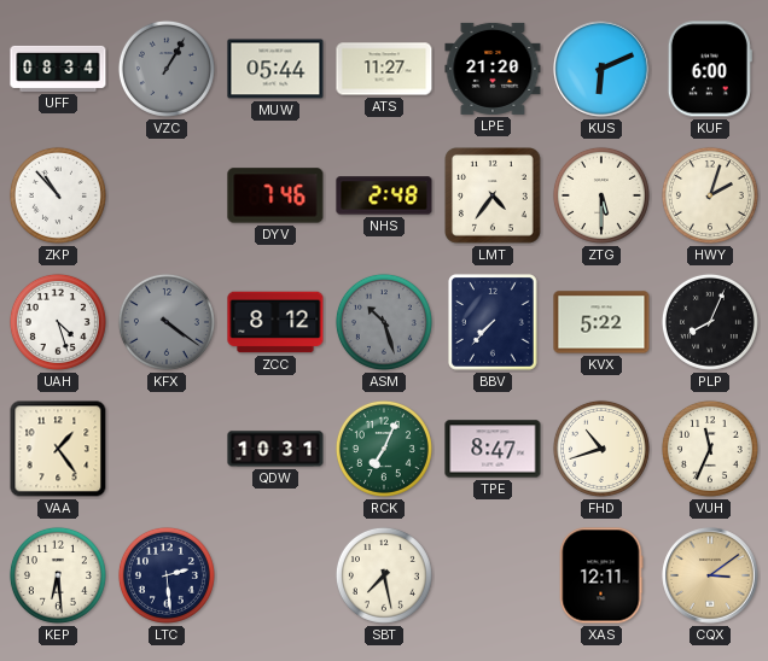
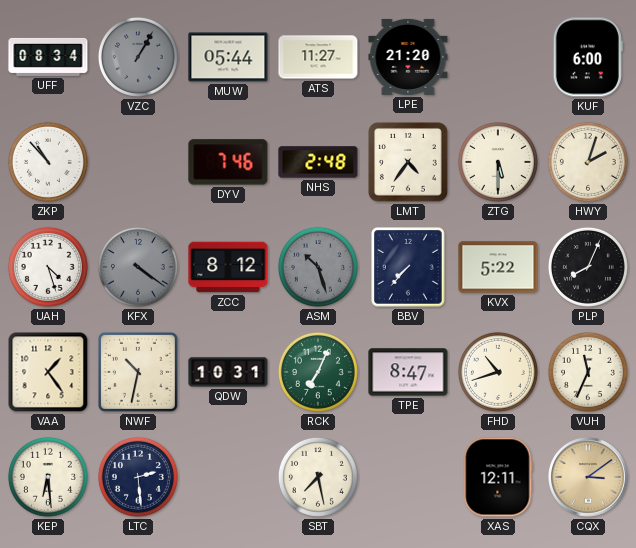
KUS: 6:11 -> none (601, 69)
NWF: none -> 10:32 (138, 372)
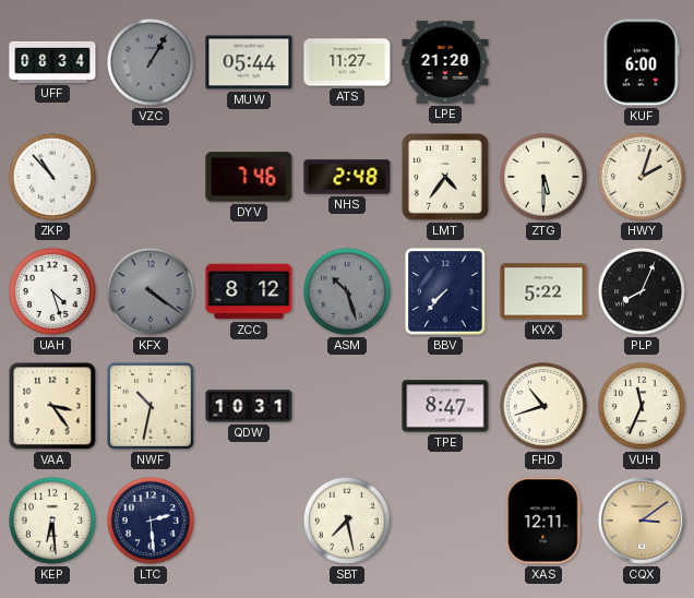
VAA: 1:24 -> 3:24 (52, 406)
RCK: 7:04 -> none (318, 372)
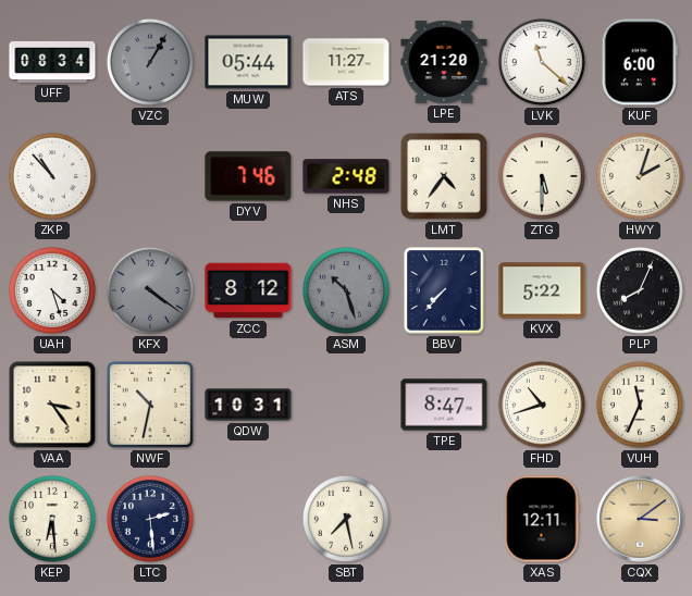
LVK: none -> 11:22 (542, 62)
